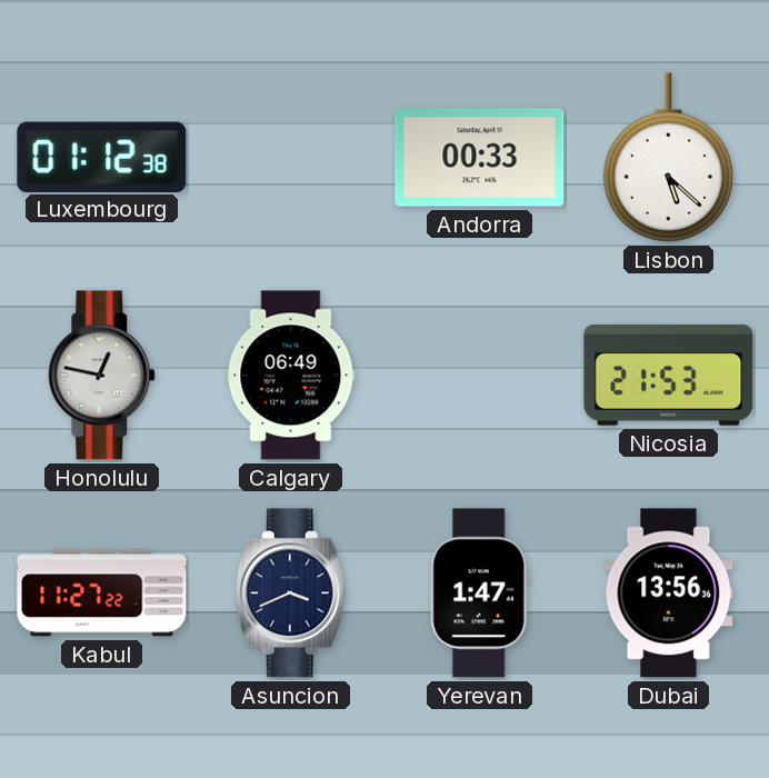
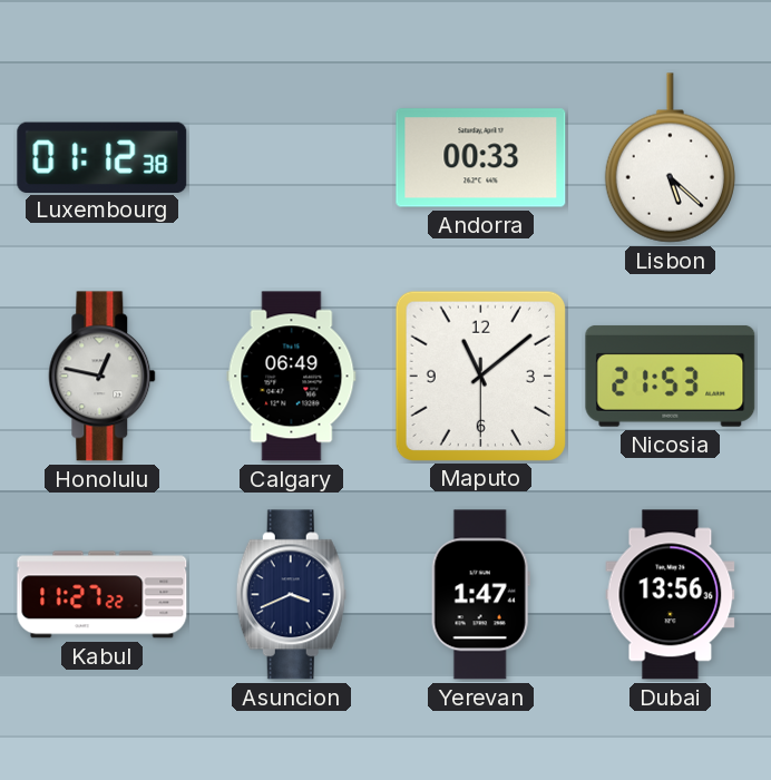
Maputo: none -> 11:08 (480, 376)
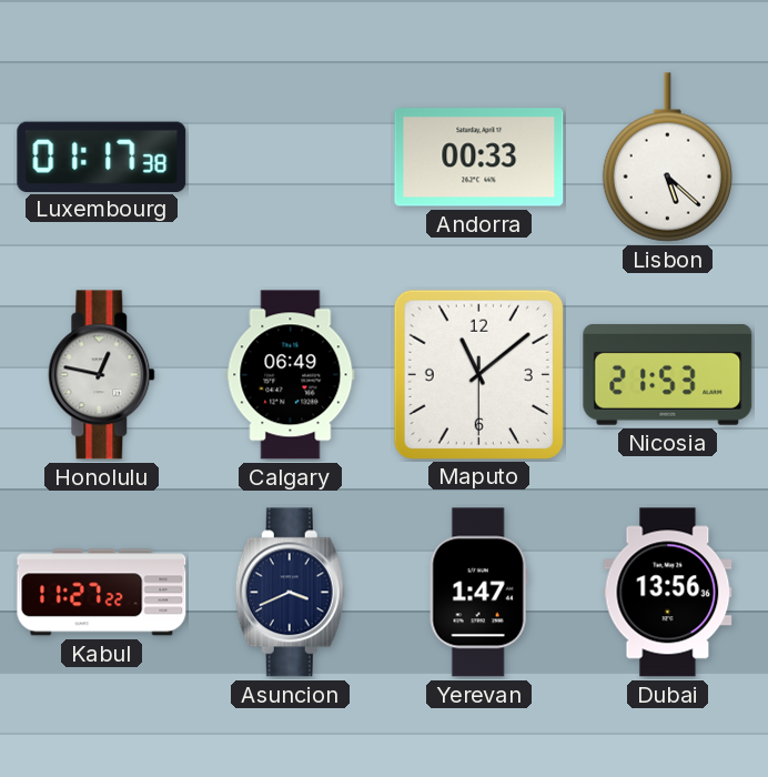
Luxembourg: 01:12 -> 01:17 (102, 157)
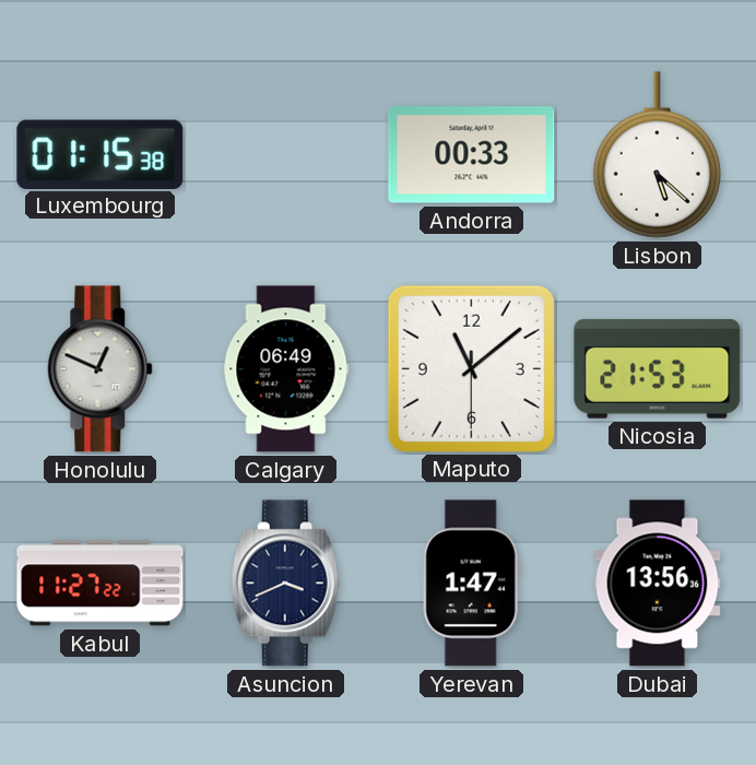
Luxembourg: 01:17 -> 01:15 (101, 154)
Honolulu: 12:47 -> 12:49 (101, 369)
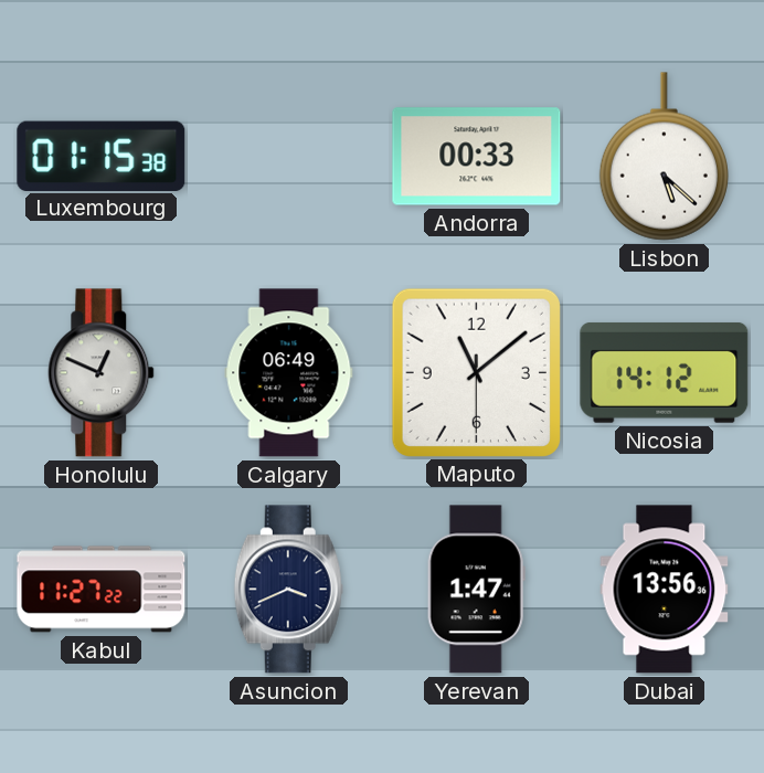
Nicosia: 21:53 -> 14:12 (665, 372)
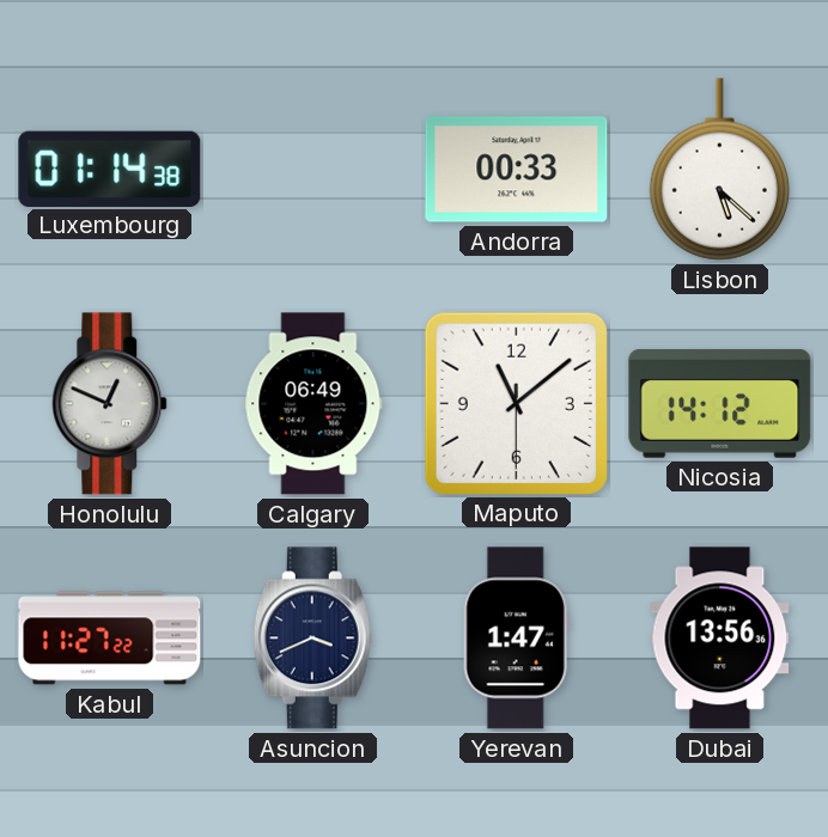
Luxembourg: 01:15 -> 01:14 (110, 169)
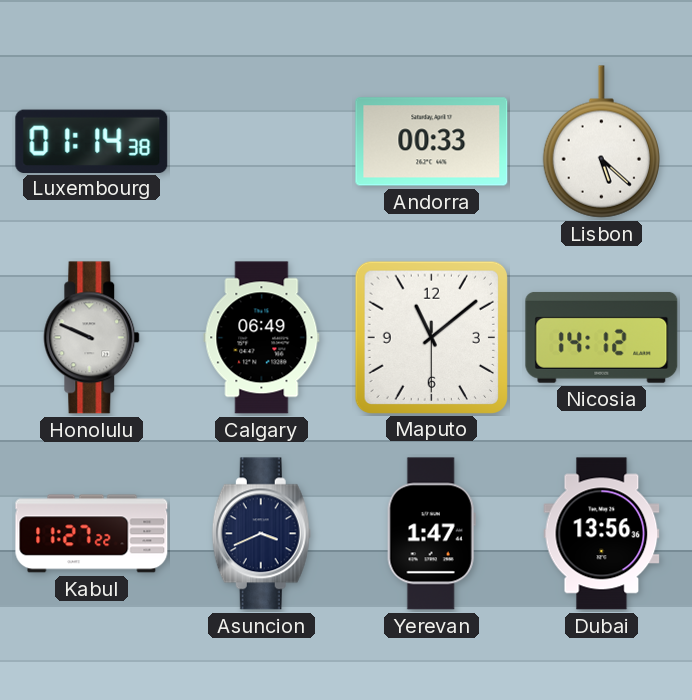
Honolulu: 12:49 -> 9:49 (92, 338)
